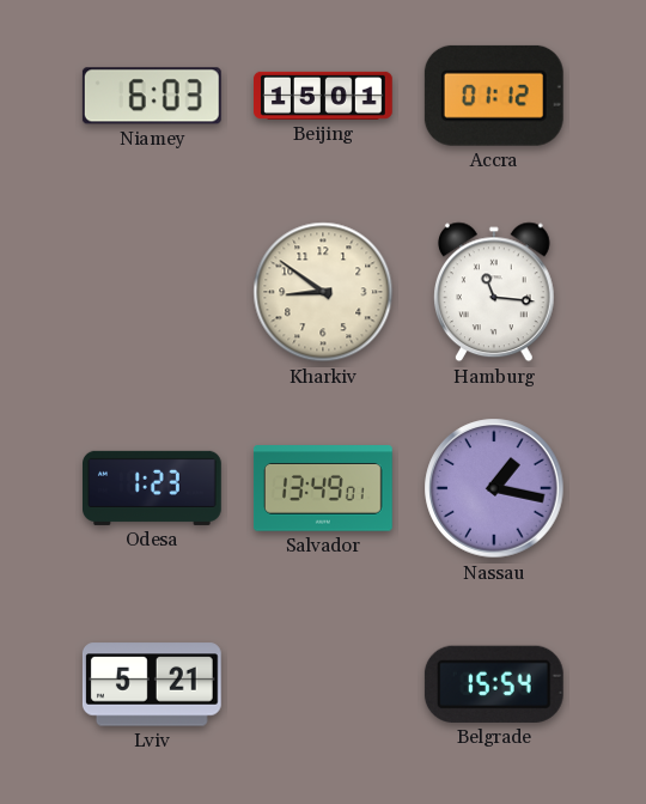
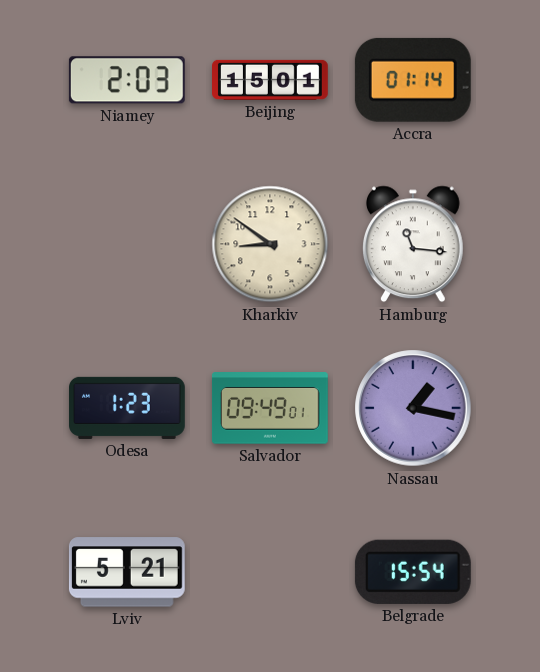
Niamey: 6:03 -> 2:03 (127, 80)
Accra: 01:12 -> 01:14 (413, 80)
Salvador: 13:49 -> 09:49 (270, 408)
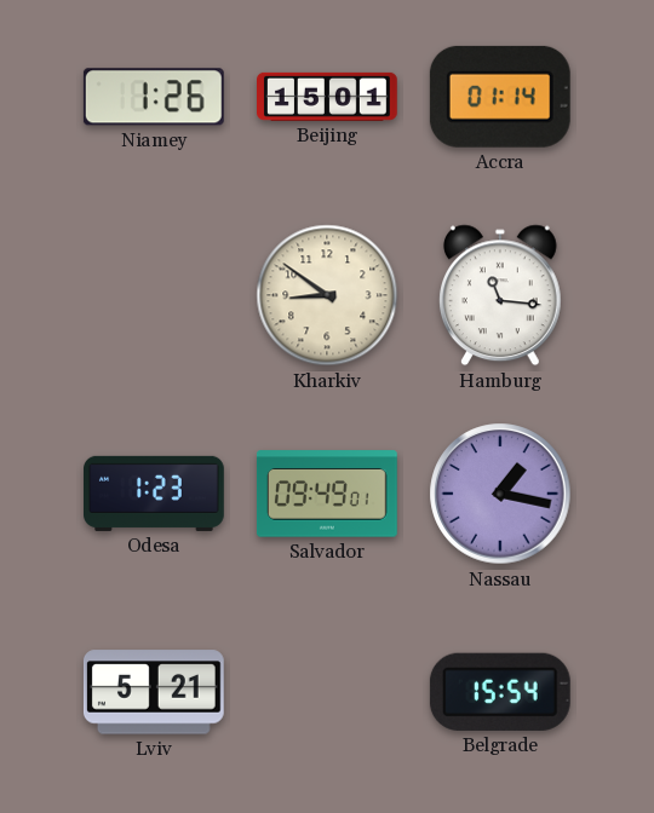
Niamey: 2:03 -> 1:26 (154, 97)
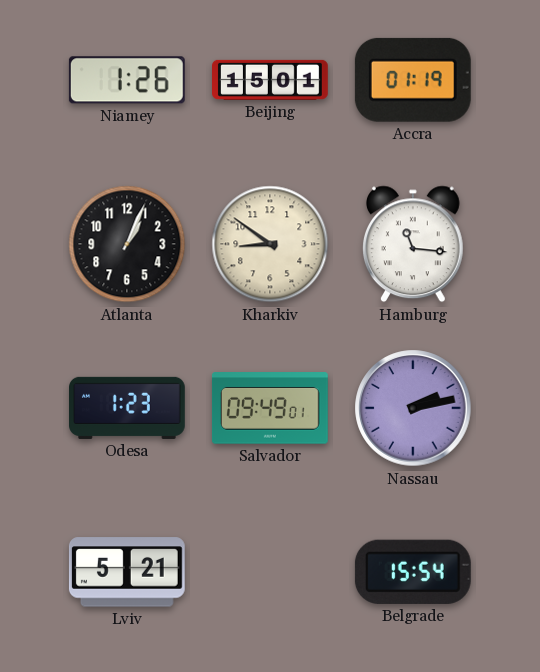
Accra: 01:14 -> 01:19 (413, 80)
Atlanta: none -> 1:04 (127, 244)
Nassau: 1:17 -> 2:13 (413, 408)
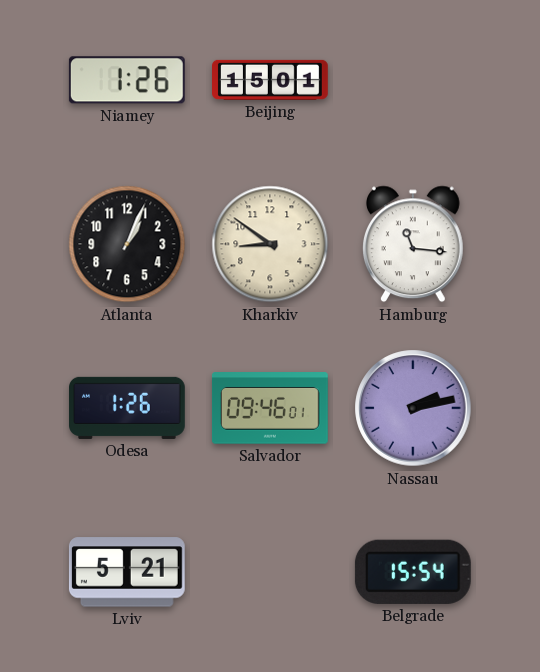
Accra: 01:19 -> none (413, 80)
Odesa: 1:23 -> 1:26 (128, 408)
Salvador: 09:49 -> 09:46 (270, 408)
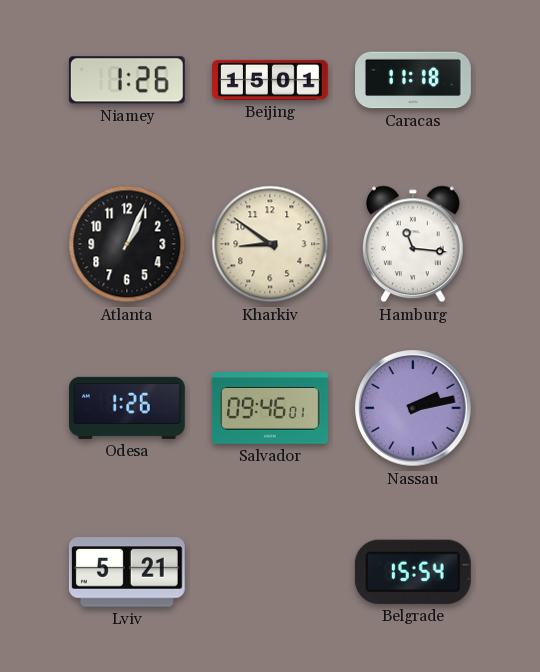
Caracas: none -> 11:18 (414, 80)
